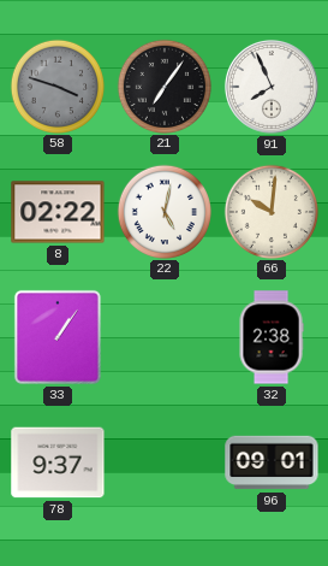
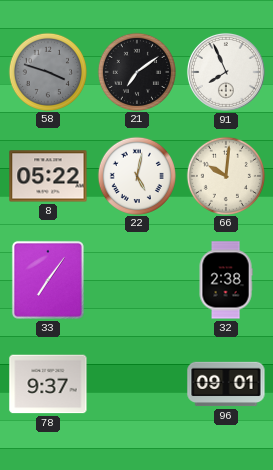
21: 7:06 -> 7:09 (136, 71)
8: 02:22 -> 05:22 (48, 176)
33: 1:06 -> 7:06 (48, 280)
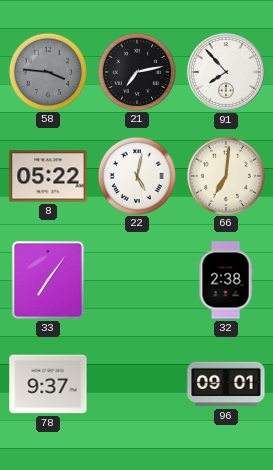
58: 3:48 -> 3:46 (47, 71)
21: 7:09 -> 7:13 (136, 71)
91: 7:56 -> 7:53 (226, 72)
66: 10:01 -> 7:01 (225, 175)
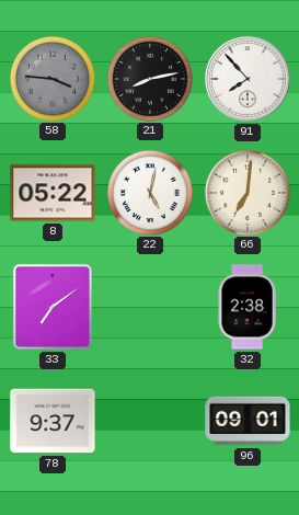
21: 7:13 -> 8:13 (149, 78)
33: 7:06 -> 7:09 (53, 307)
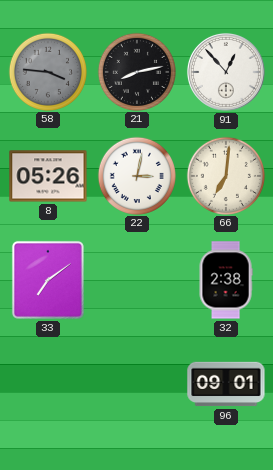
91: 7:53 -> 12:53 (226, 72)
8: 05:22 -> 05:26 (48, 176)
22: 5:02 -> 3:02 (136, 175)
78: 9:37 -> none (53, 421)
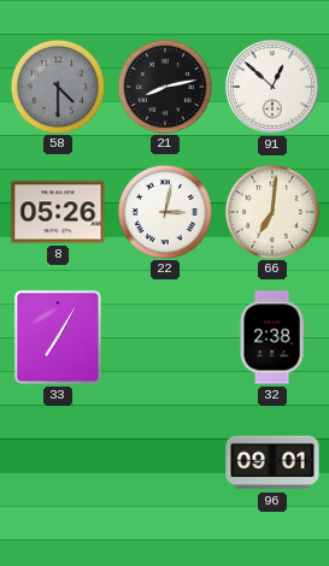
58: 3:46 -> 4:30 (57, 86)
91: 12:53 -> 12:52 (272, 87)
33: 7:09 -> 7:05 (58, 337)
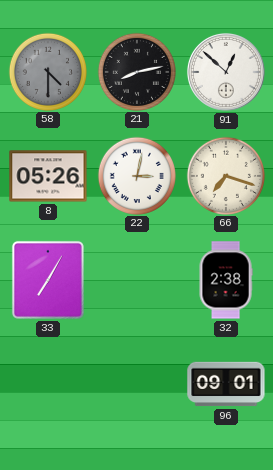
66: 7:01 -> 7:18 (225, 175)
